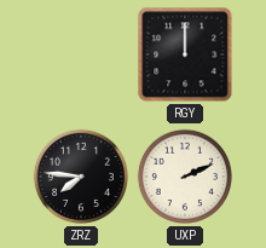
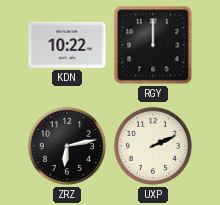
KDN: none -> 10:22 (67, 45)
ZRZ: 7:46 -> 6:13 (67, 146)
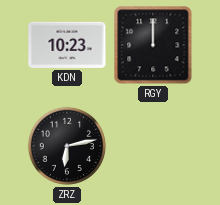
KDN: 10:22 -> 10:23 (67, 45)
UXP: 2:11 -> none (153, 146)
